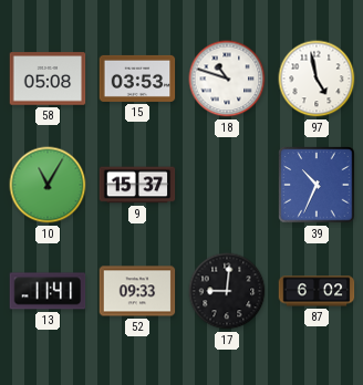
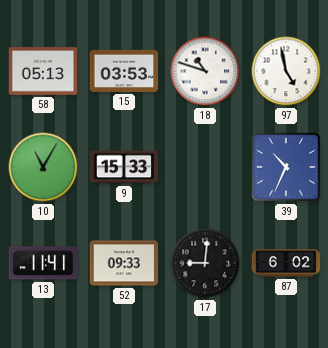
58: 05:08 -> 05:13 (43, 71)
9: 15:37 -> 15:33 (124, 167)
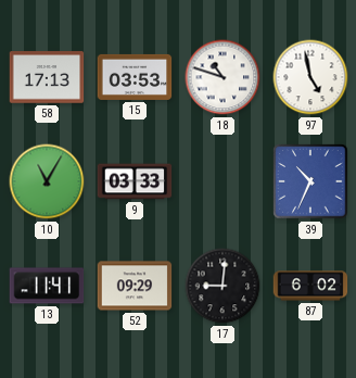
58: 05:13 -> 17:13 (47, 77)
9: 15:33 -> 03:33 (135, 181)
52: 09:33 -> 09:29 (135, 286)
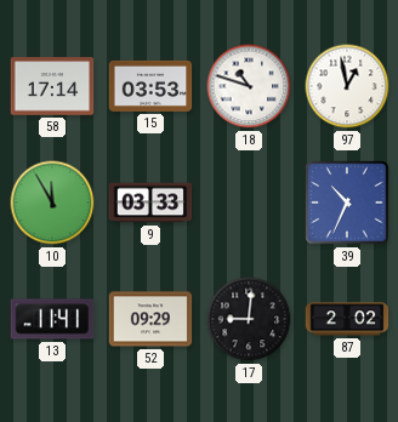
58: 17:13 -> 17:14 (52, 86)
97: 4:58 -> 12:58 (347, 86)
10: 11:05 -> 11:55 (52, 203)
87: 6:02 -> 2:02 (347, 319)
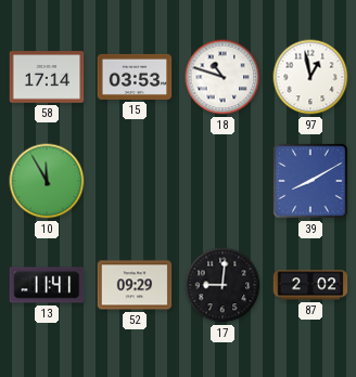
9: 03:33 -> none (150, 203)
39: 10:34 -> 8:10 (310, 181)
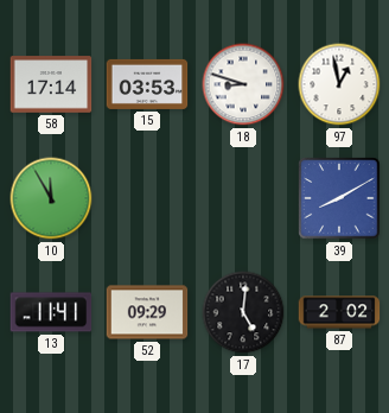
18: 10:48 -> 8:48 (243, 84)
17: 9:01 -> 5:01 (243, 312)
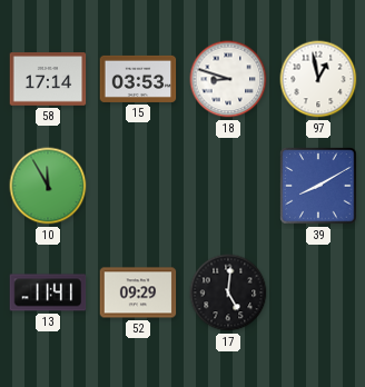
87: 2:02 -> none (339, 312)
